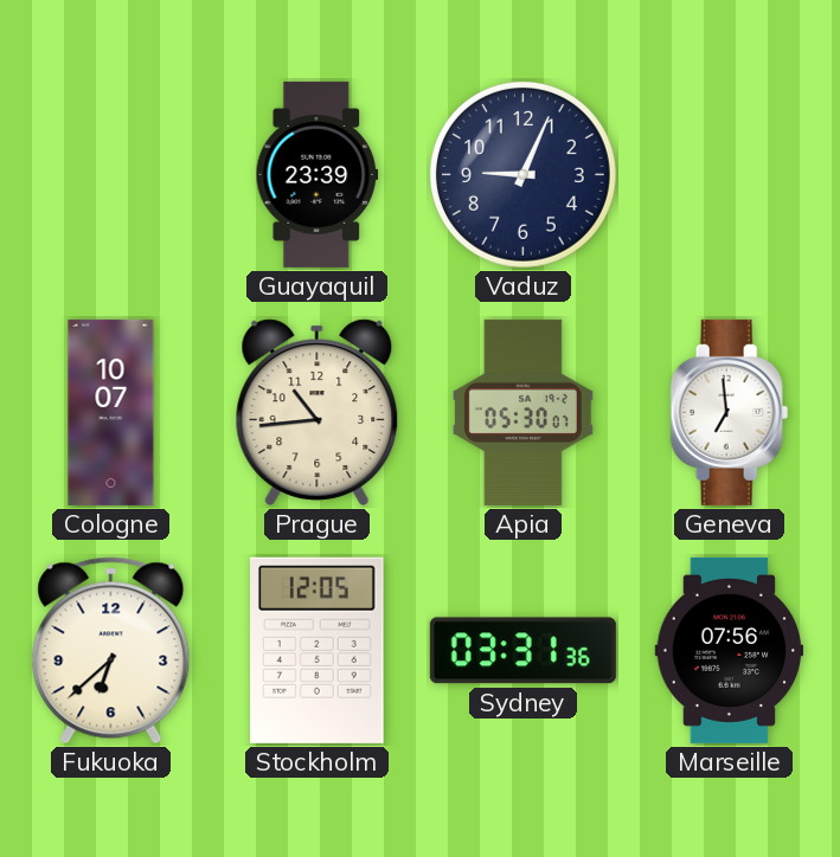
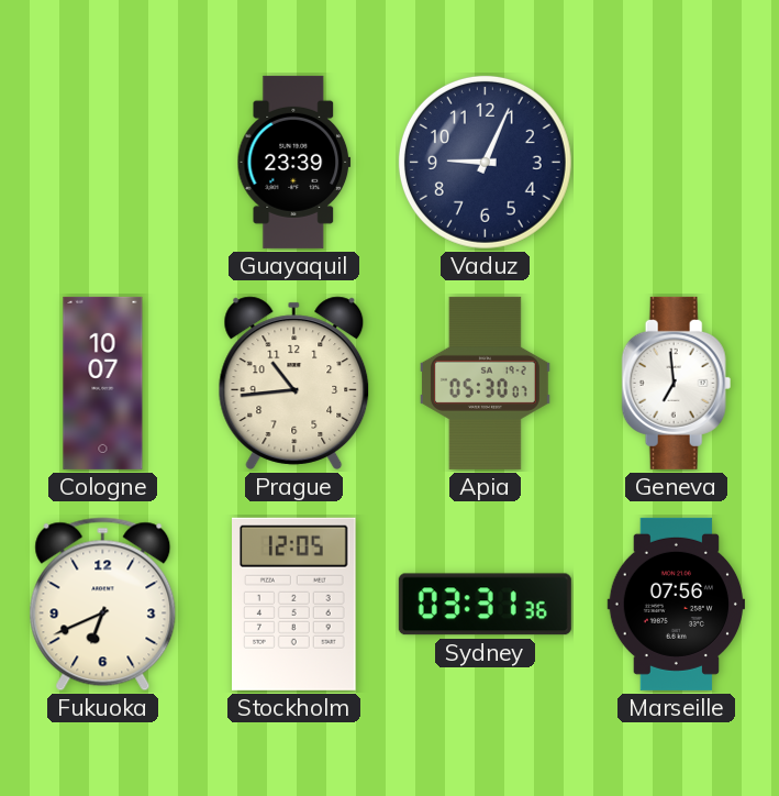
Fukuoka: 6:38 -> 6:41 (103, 605)
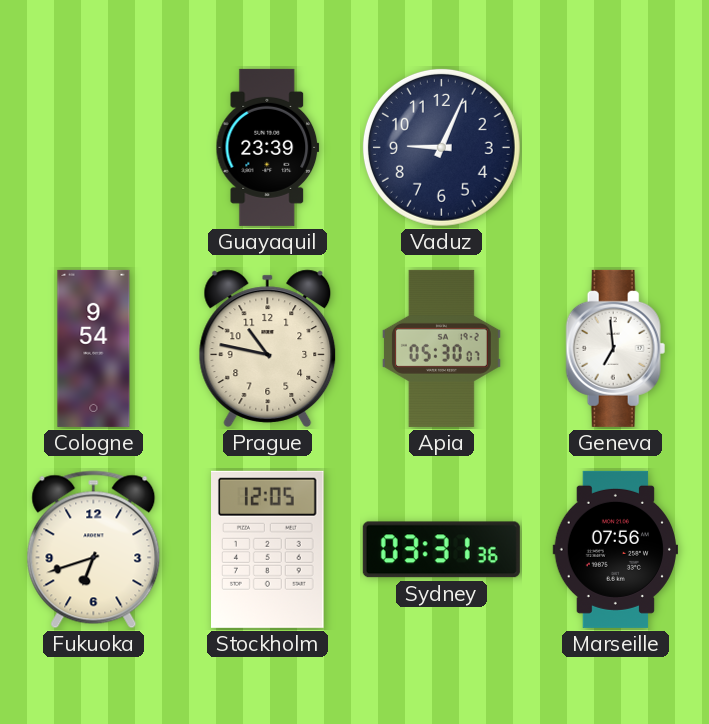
Cologne: 10:07 -> 9:54 (94, 348)
Prague: 10:44 -> 10:47 (268, 348)
Fukuoka: 6:41 -> 6:42 (94, 550)
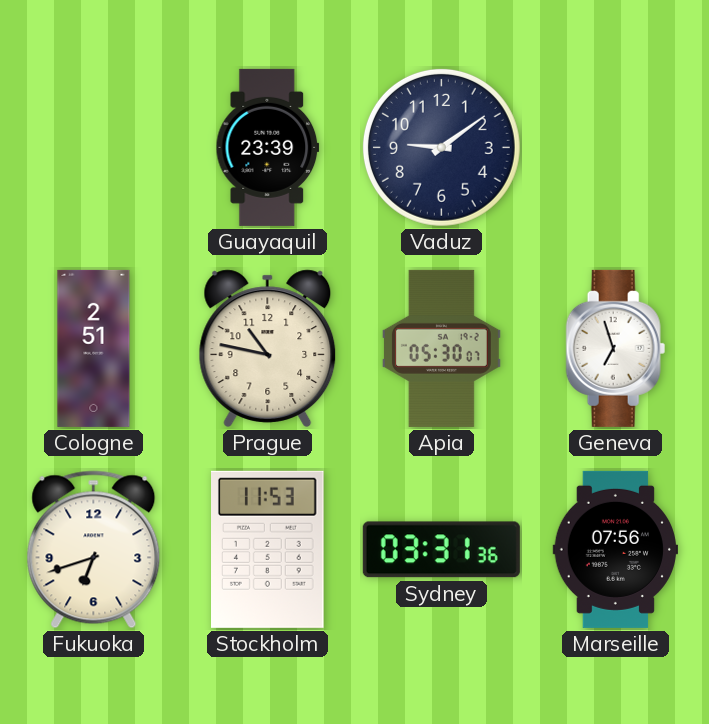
Vaduz: 9:04 -> 9:09 (441, 147)
Cologne: 9:54 -> 2:51 (94, 348)
Geneva: 6:59 -> 6:57 (616, 348)
Stockholm: 12:05 -> 11:53 (268, 549)
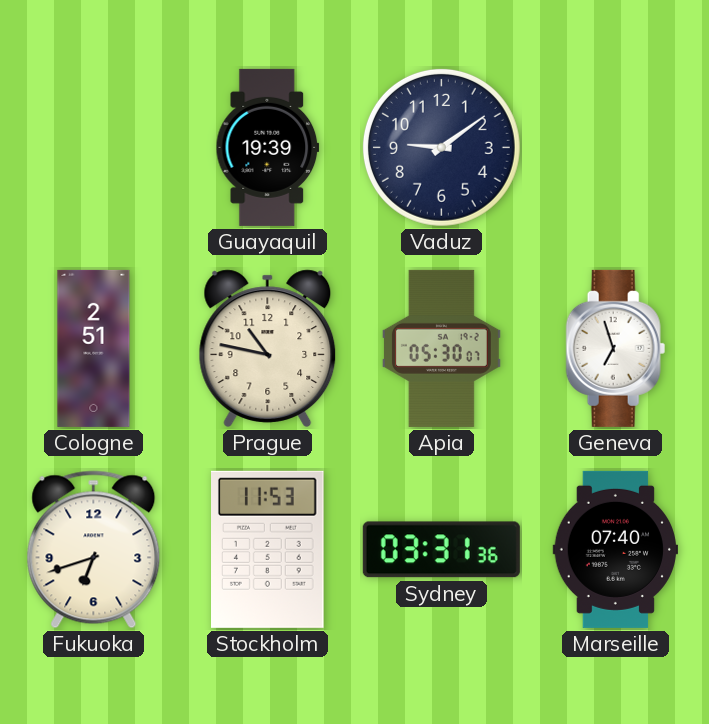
Guayaquil: 23:39 -> 19:39 (268, 147)
Marseille: 07:56 -> 07:40 (615, 549)
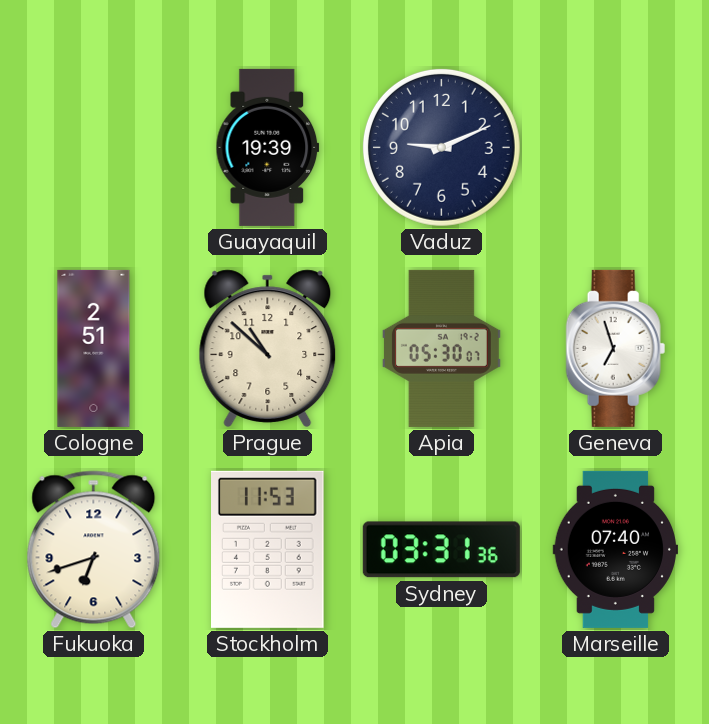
Vaduz: 9:09 -> 9:11 (441, 147)
Prague: 10:47 -> 10:52 (268, 348)
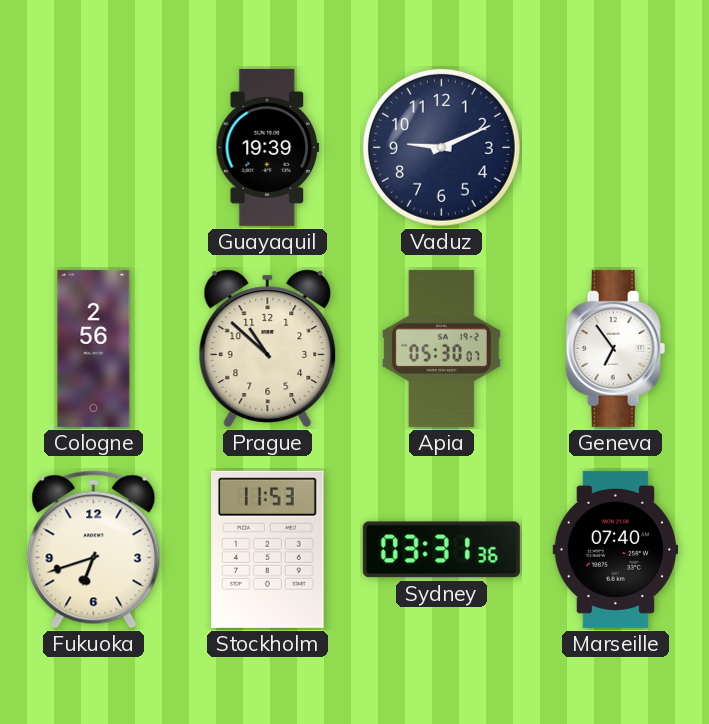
Cologne: 2:51 -> 2:56 (94, 348)
Geneva: 6:57 -> 6:54 (616, 348)
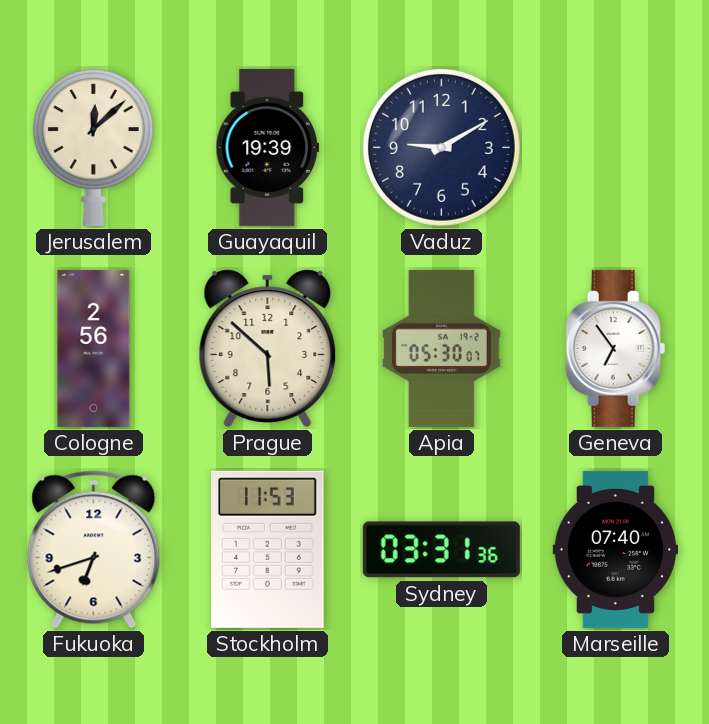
Jerusalem: none -> 12:08 (93, 147)
Vaduz: 9:11 -> 9:10 (441, 147)
Prague: 10:52 -> 5:52 (268, 348)
